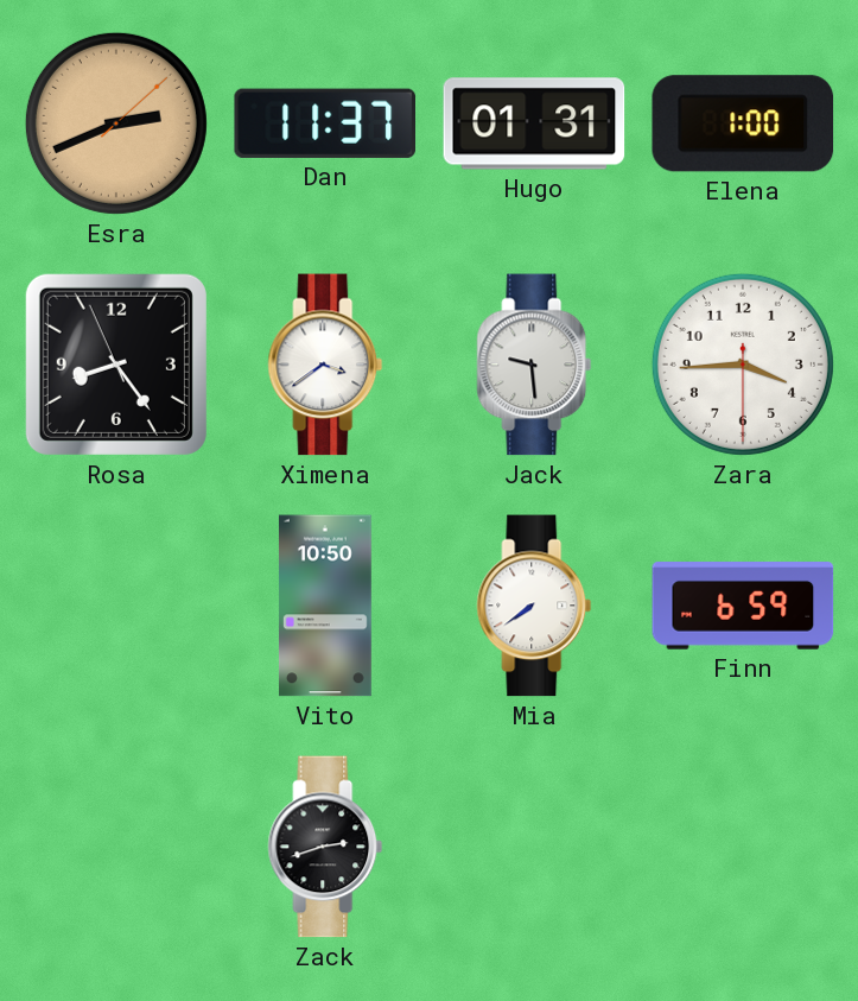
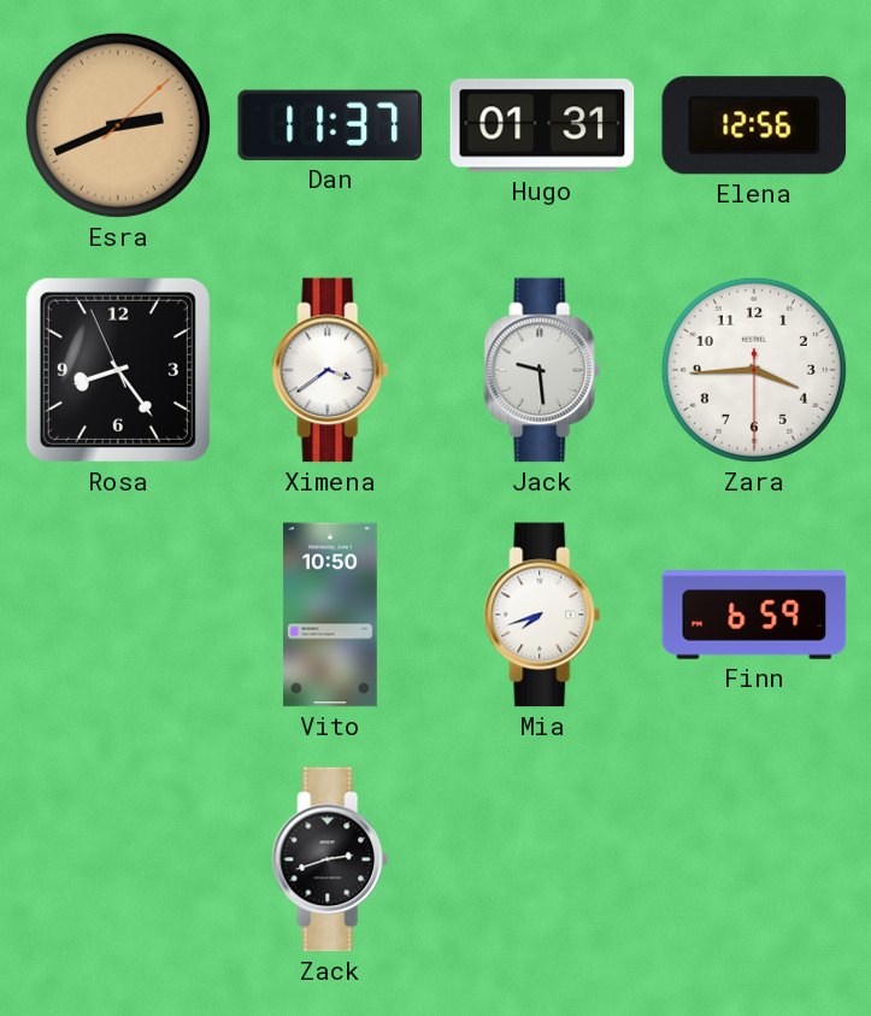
Elena: 1:00 -> 12:56 (754, 125)
Mia: 7:39 -> 7:42 (542, 615)
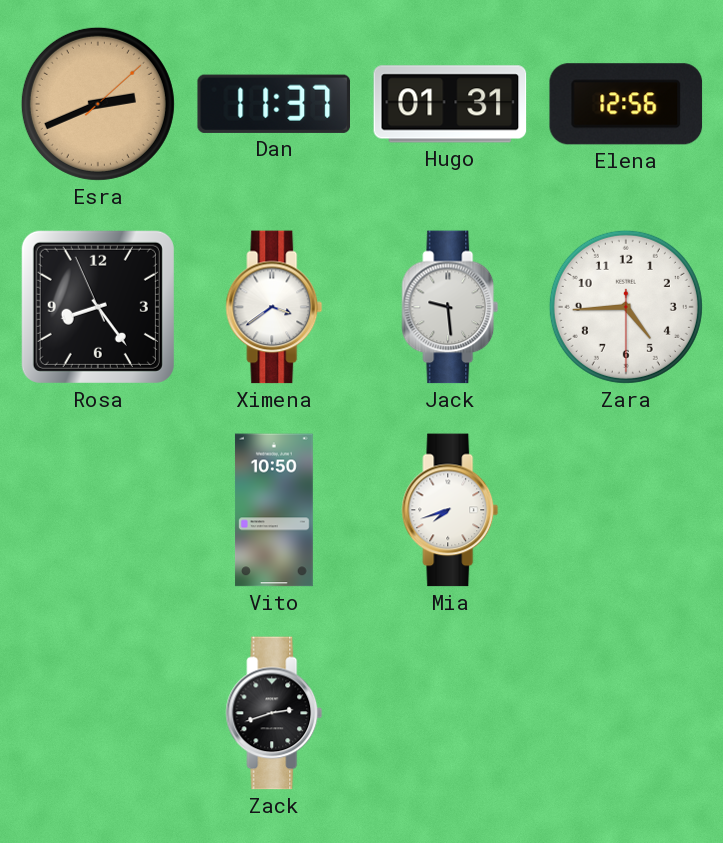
Zara: 3:44 -> 4:44 (626, 307)
Finn: 6:59 -> none (754, 615)
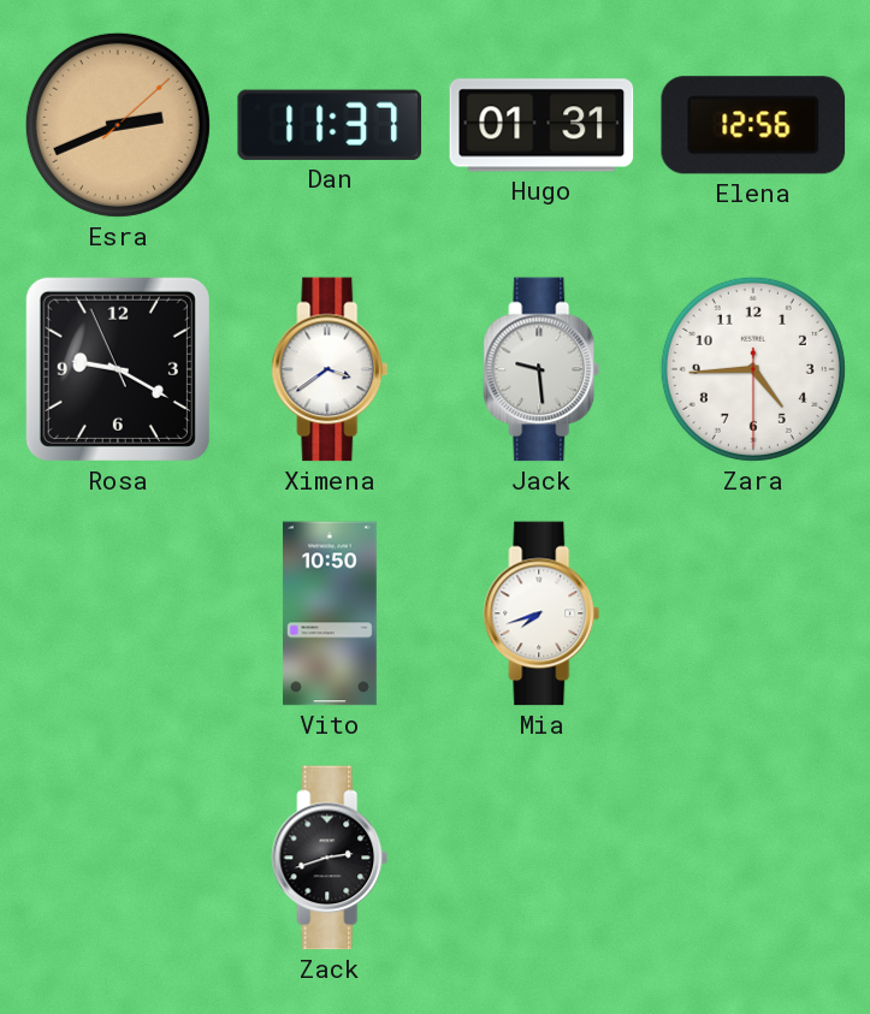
Rosa: 8:23 -> 9:19 (118, 369)
